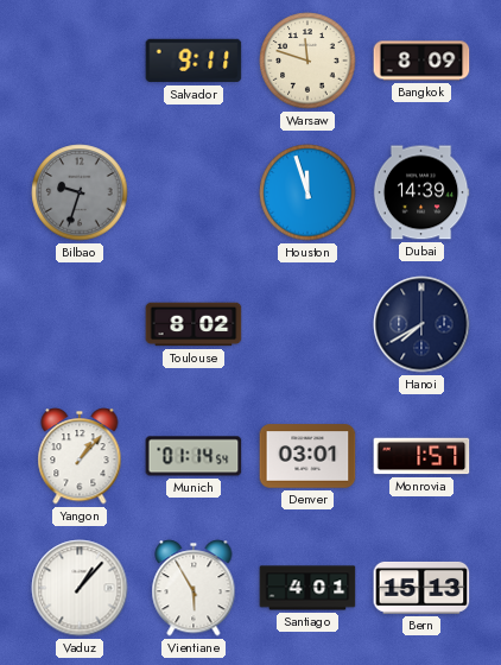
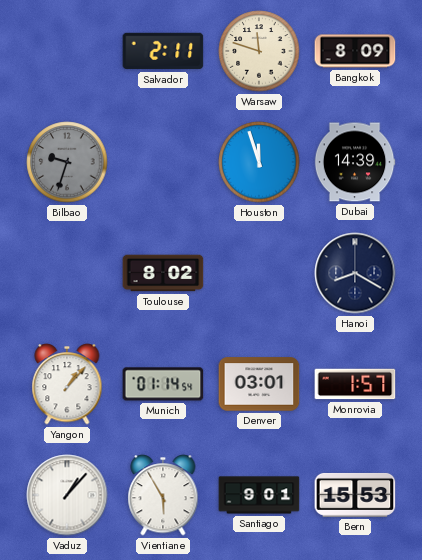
Salvador: 9:11 -> 2:11 (163, 51)
Hanoi: 7:40 -> 8:20 (355, 273)
Santiago: 4:01 -> 9:01 (259, 495)
Bern: 15:13 -> 15:53 (355, 495)
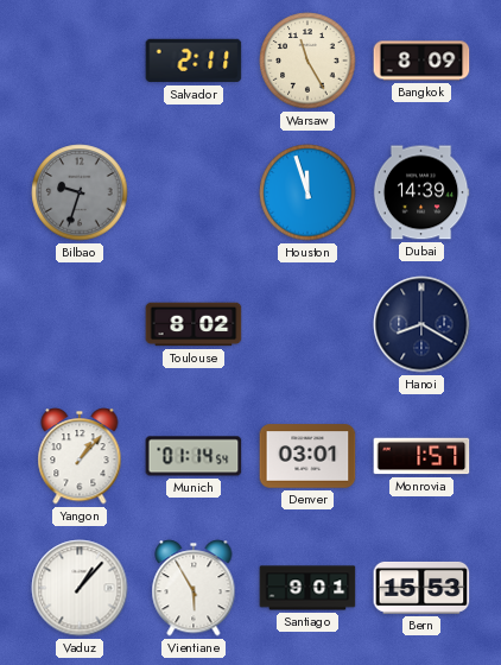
Warsaw: 11:48 -> 11:25 (307, 61)
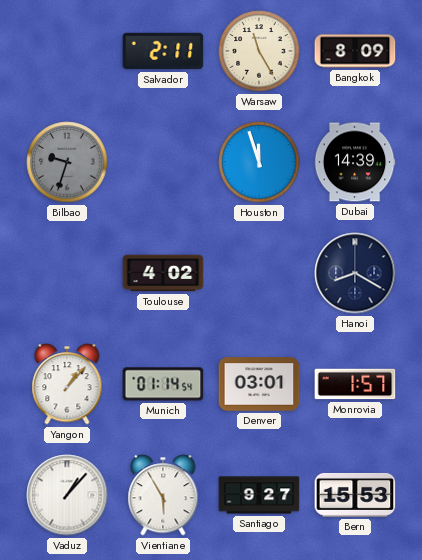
Toulouse: 8:02 -> 4:02 (163, 273)
Santiago: 9:01 -> 9:27 (259, 495)
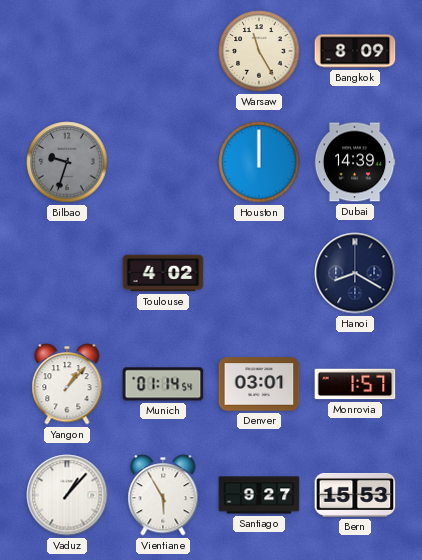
Salvador: 2:11 -> none (163, 51)
Houston: 11:57 -> 12:00 (259, 162)
